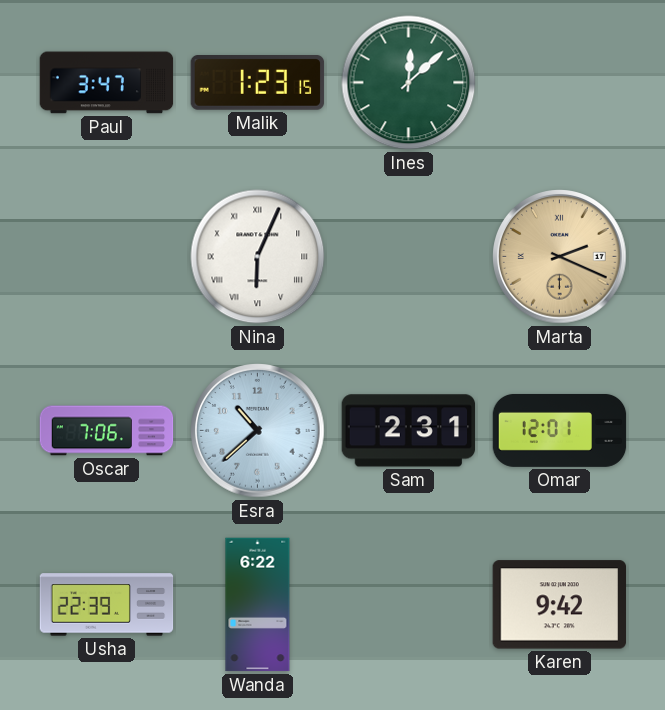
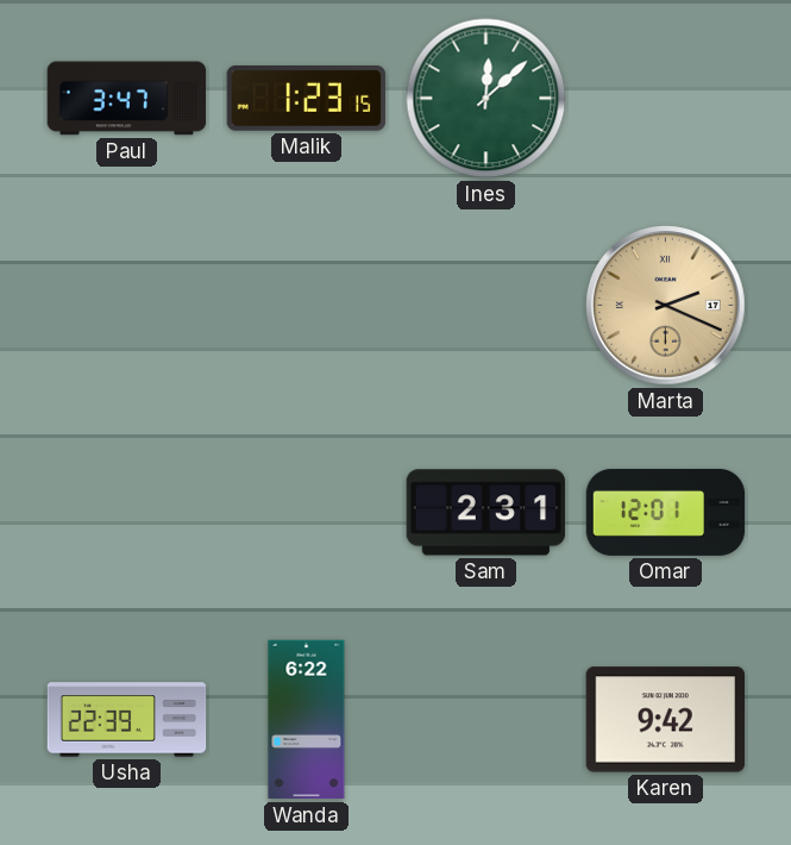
Nina: 6:04 -> none (258, 257)
Oscar: 7:06 -> none (107, 431)
Esra: 10:38 -> none (258, 431)
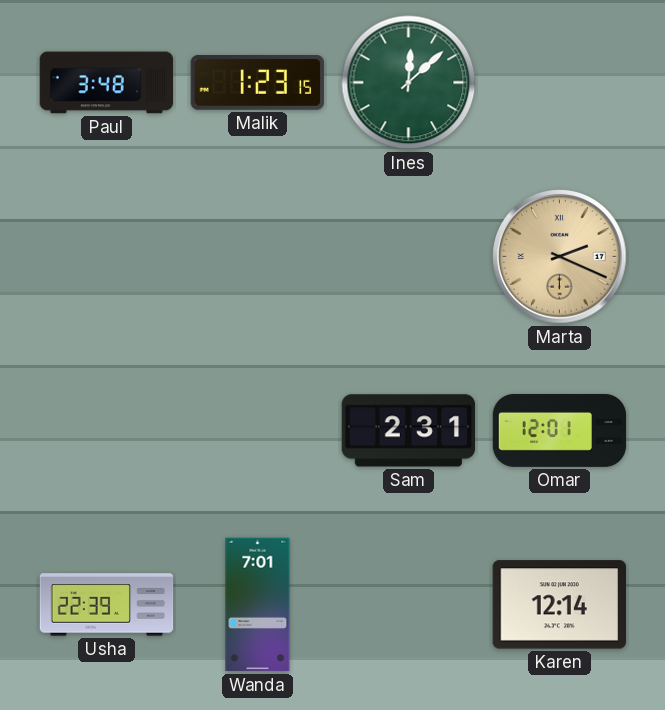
Paul: 3:47 -> 3:48 (107, 83)
Wanda: 6:22 -> 7:01 (258, 605)
Karen: 9:42 -> 12:14 (559, 605)
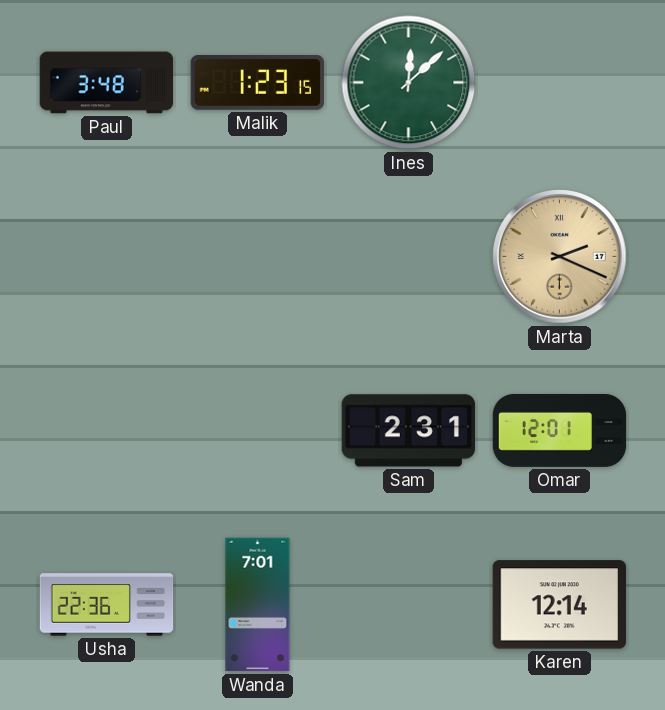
Usha: 22:39 -> 22:36 (107, 605)
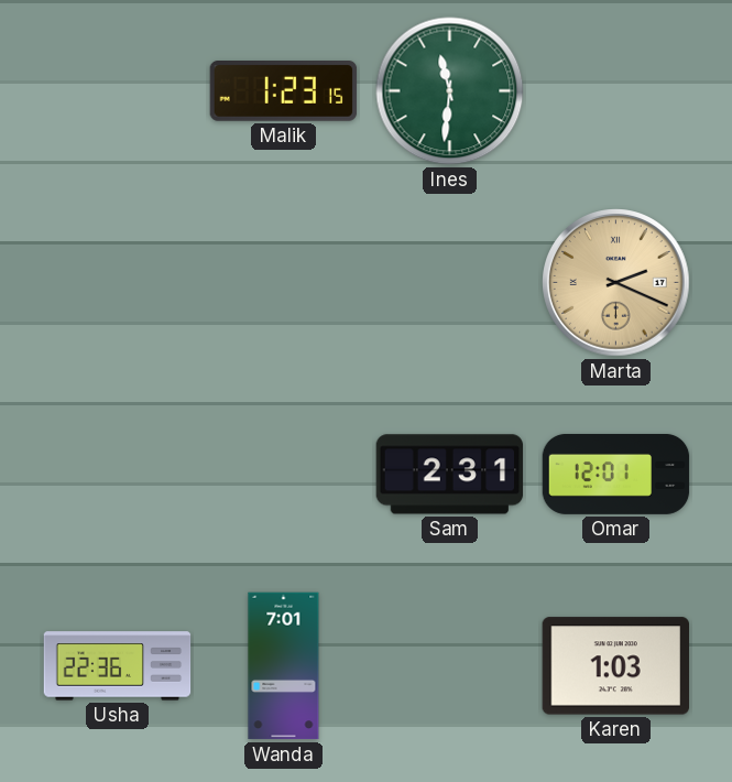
Paul: 3:48 -> none (107, 83)
Ines: 12:08 -> 11:31 (450, 91)
Karen: 12:14 -> 1:03 (615, 666)
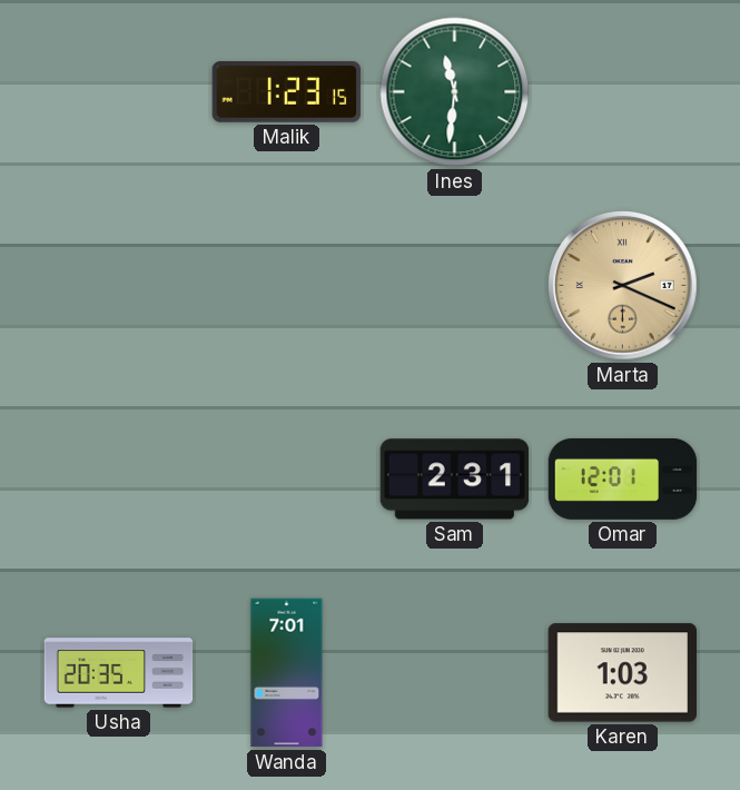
Usha: 22:36 -> 20:35 (119, 673)
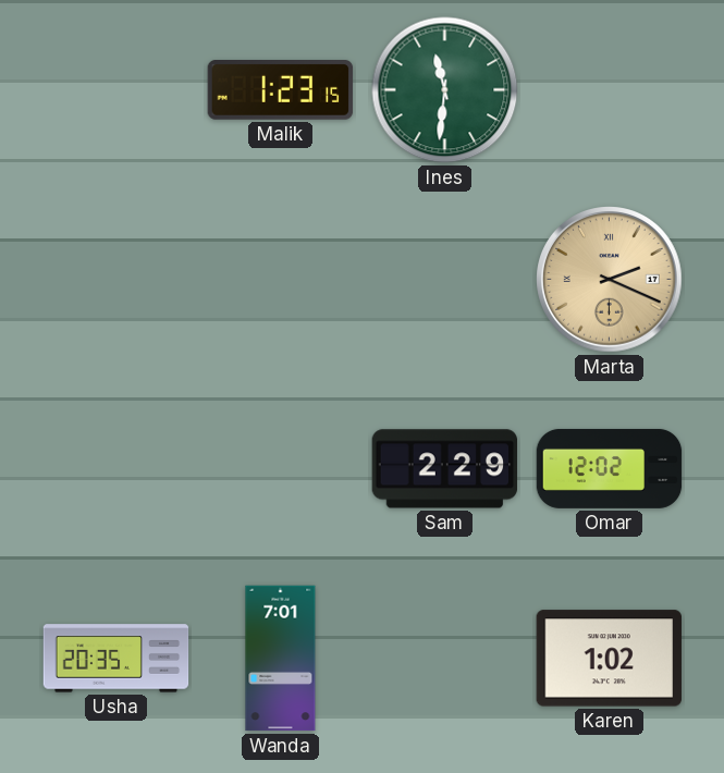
Sam: 2:31 -> 2:29 (445, 469)
Omar: 12:01 -> 12:02 (610, 468)
Karen: 1:03 -> 1:02 (609, 659)
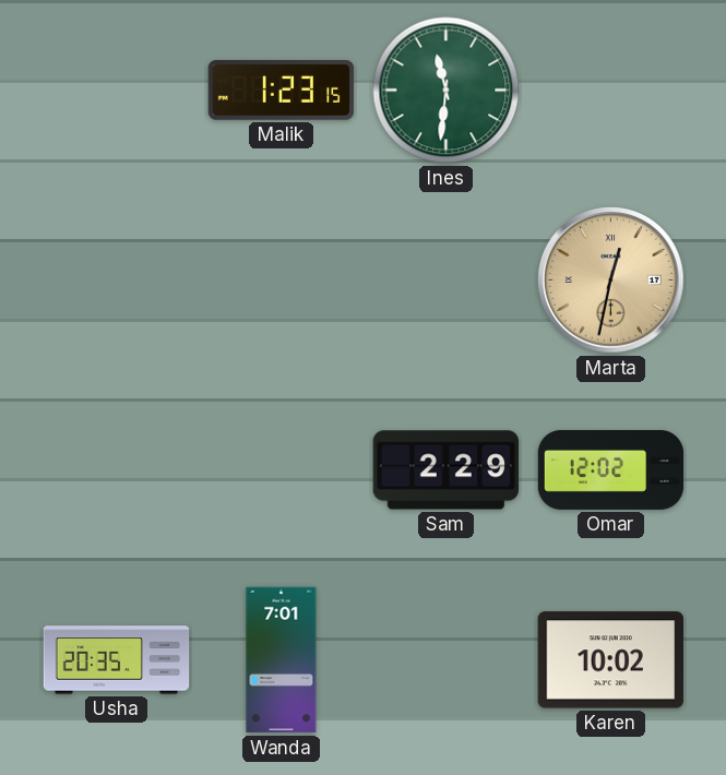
Marta: 2:19 -> 12:32 (611, 281)
Karen: 1:02 -> 10:02 (610, 660)
